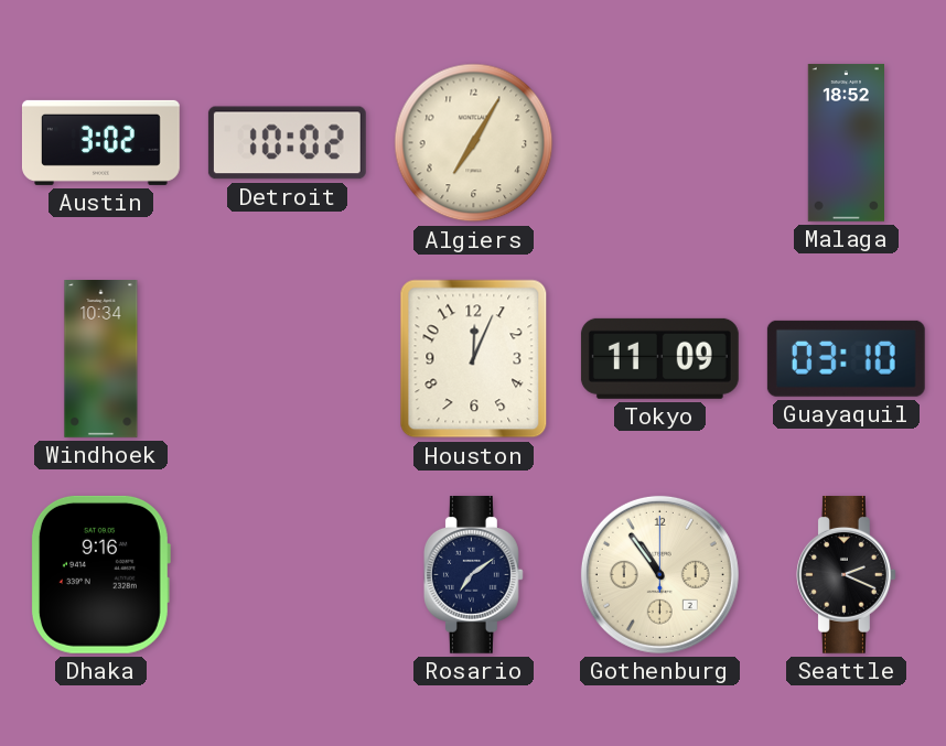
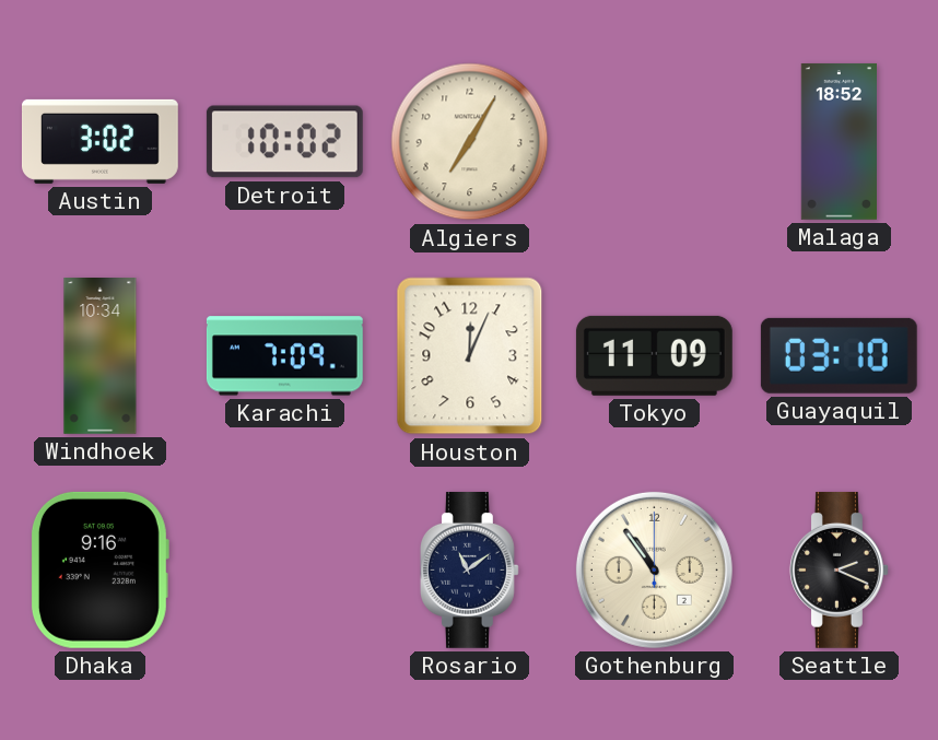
Karachi: none -> 7:09 (284, 356)
Rosario: 7:09 -> 11:09 (469, 569)
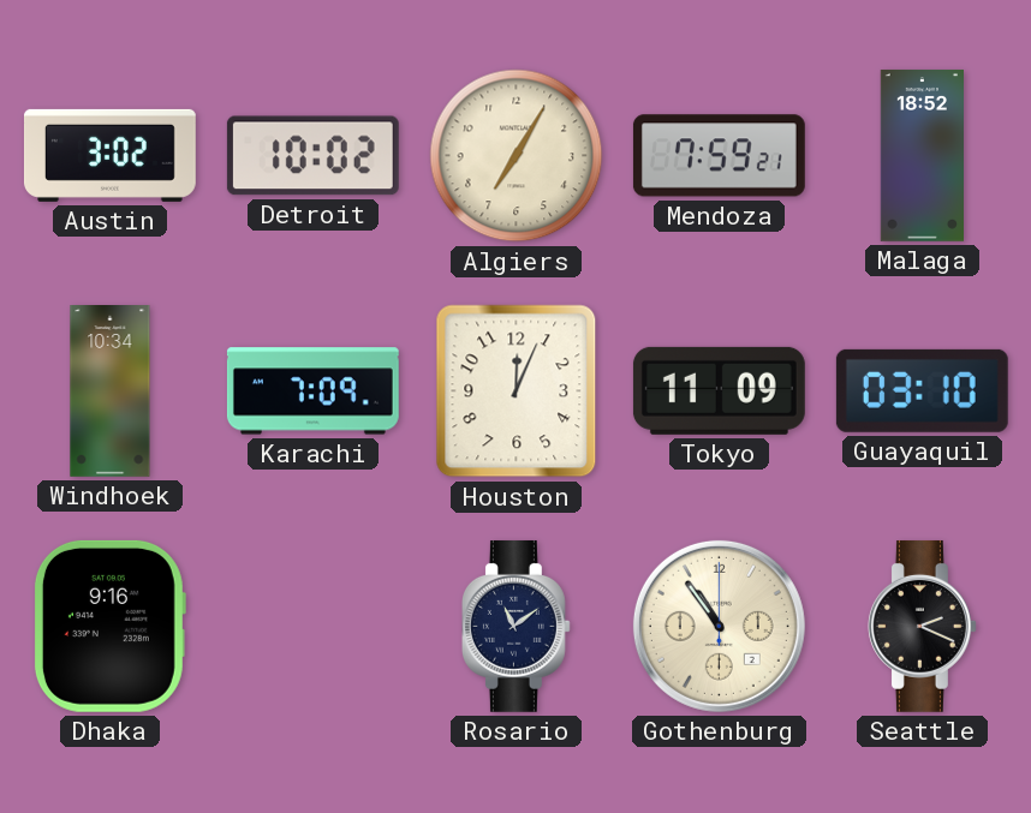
Mendoza: none -> 7:59 (719, 156)
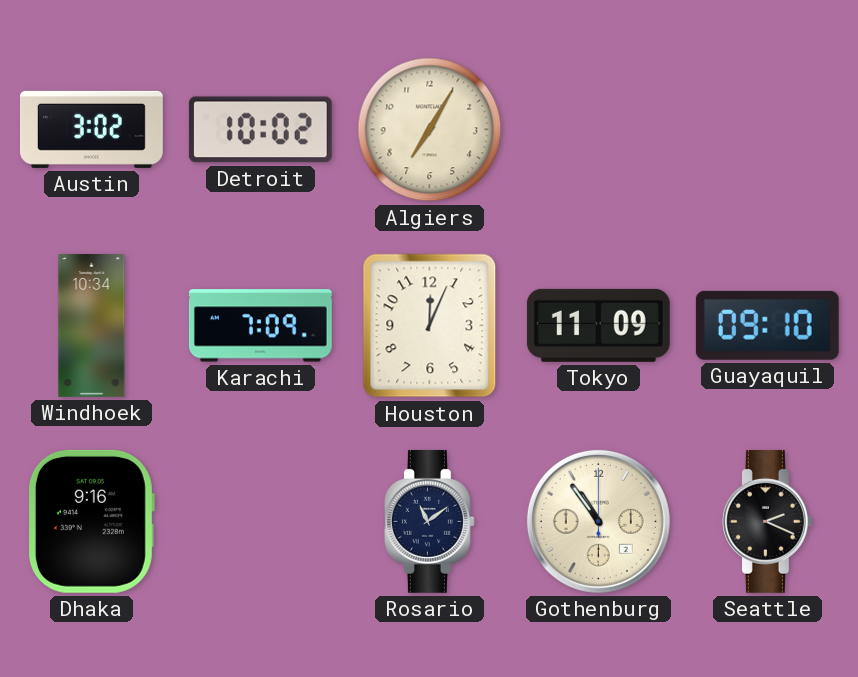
Mendoza: 7:59 -> none (719, 156)
Malaga: 18:52 -> none (922, 155)
Guayaquil: 03:10 -> 09:10 (767, 325)
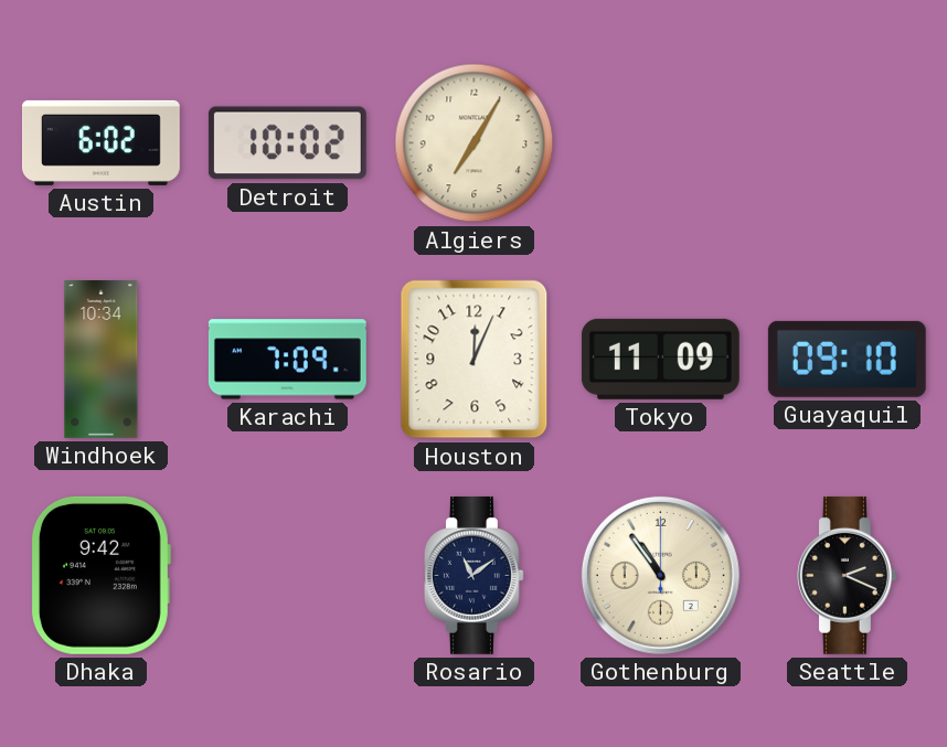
Austin: 3:02 -> 6:02 (100, 142)
Dhaka: 9:16 -> 9:42 (100, 575)
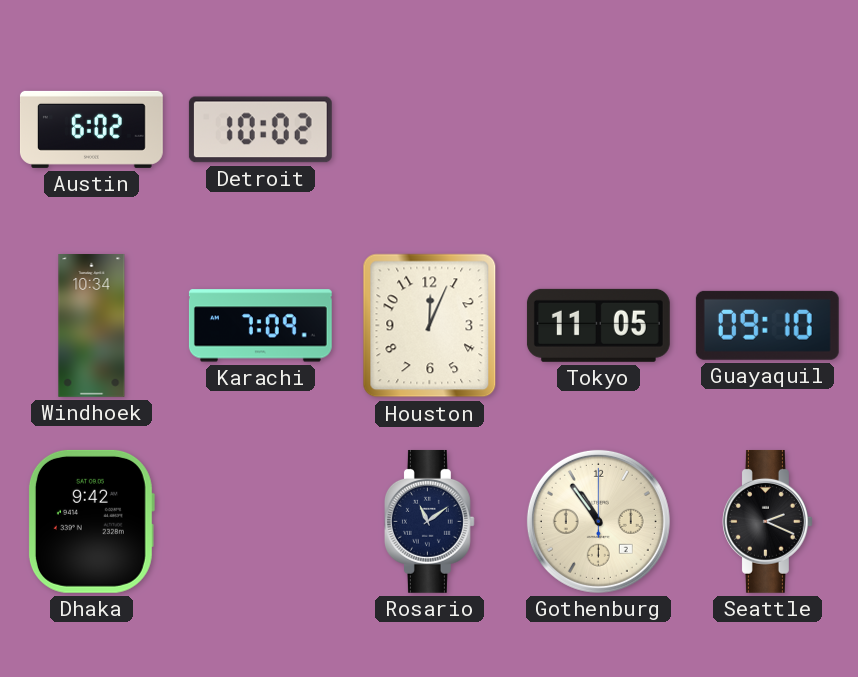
Algiers: 7:05 -> none (475, 143)
Tokyo: 11:09 -> 11:05 (598, 325)
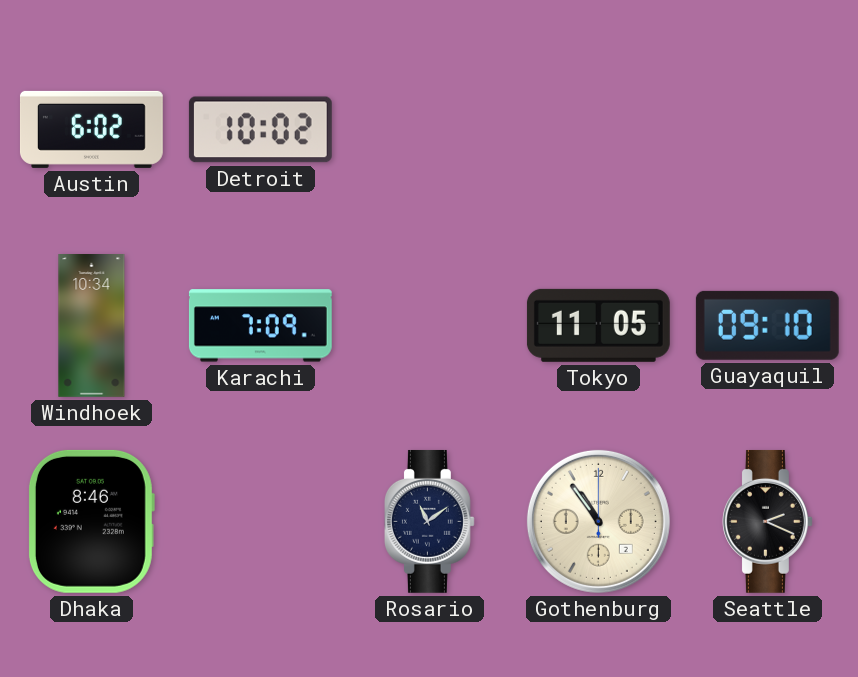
Houston: 12:04 -> none (430, 326)
Dhaka: 9:42 -> 8:46 (91, 521)
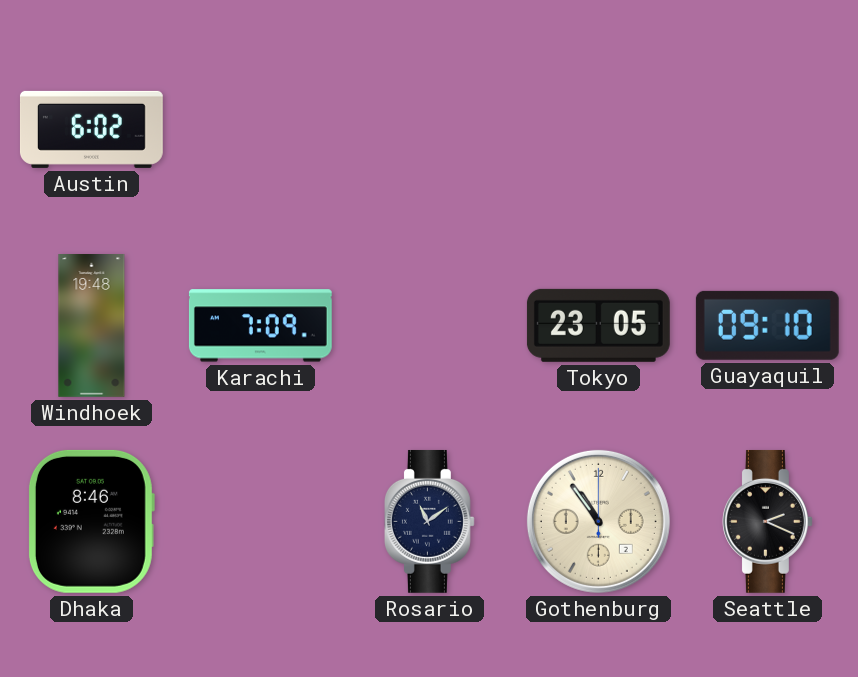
Detroit: 10:02 -> none (260, 130)
Windhoek: 10:34 -> 19:48 (92, 326)
Tokyo: 11:05 -> 23:05 (598, 325)
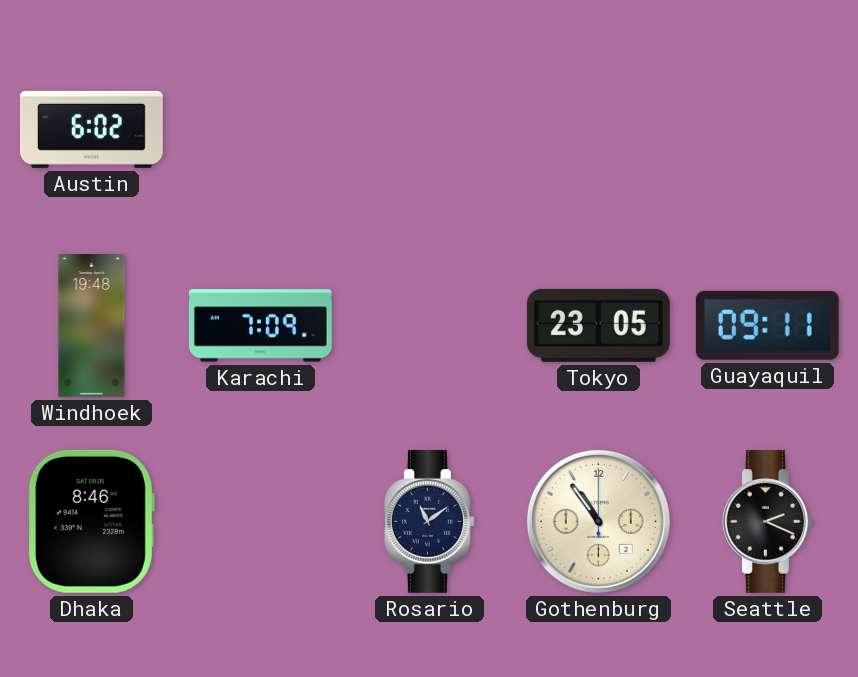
Guayaquil: 09:10 -> 09:11 (767, 325)
